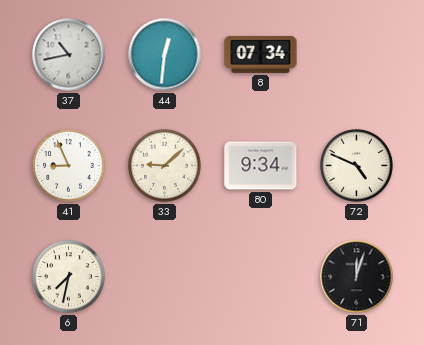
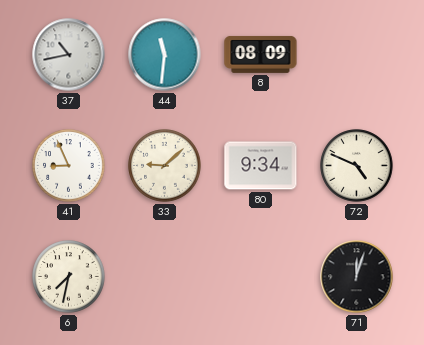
44: 12:31 -> 11:31 (165, 55)
8: 07:34 -> 08:09 (261, 55)
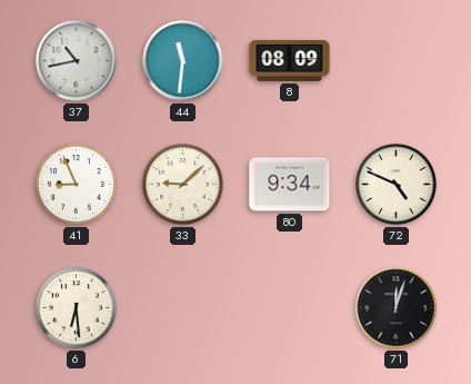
6: 7:32 -> 6:29 (77, 308)
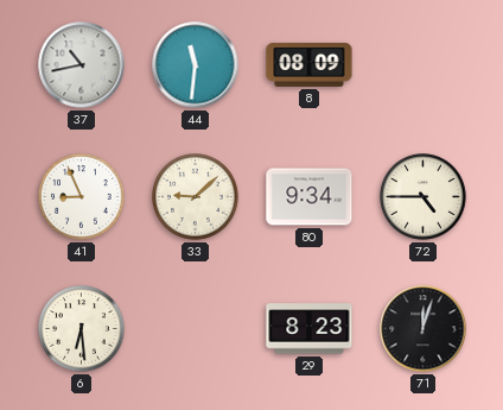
72: 4:49 -> 4:45 (424, 197)
29: none -> 8:23 (310, 329)
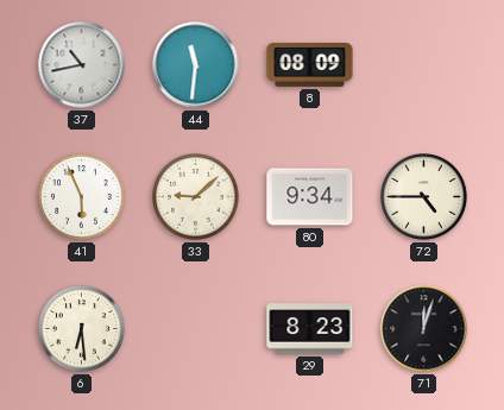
41: 8:56 -> 5:56 (82, 197)
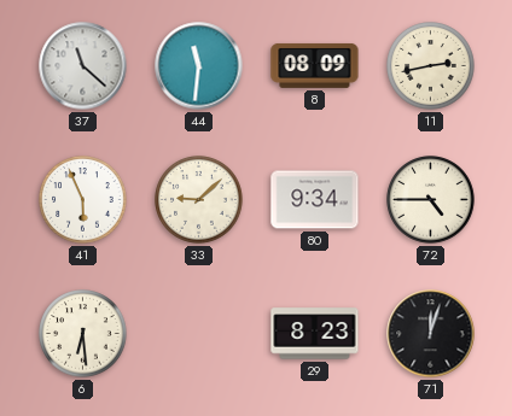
37: 10:43 -> 11:22 (83, 66)
11: none -> 2:43 (431, 66)
